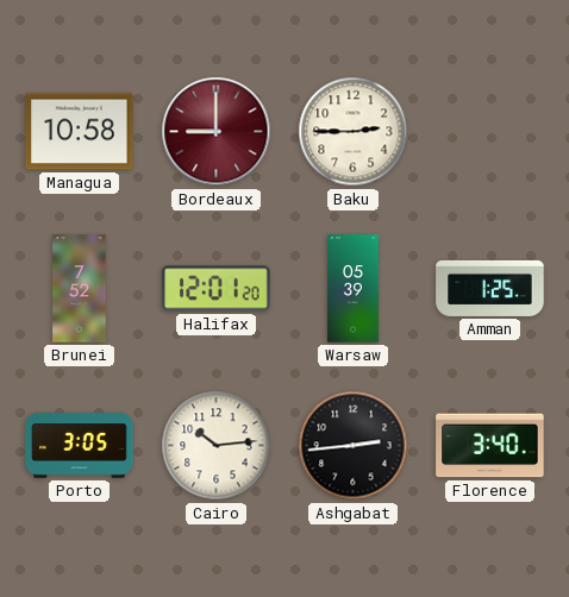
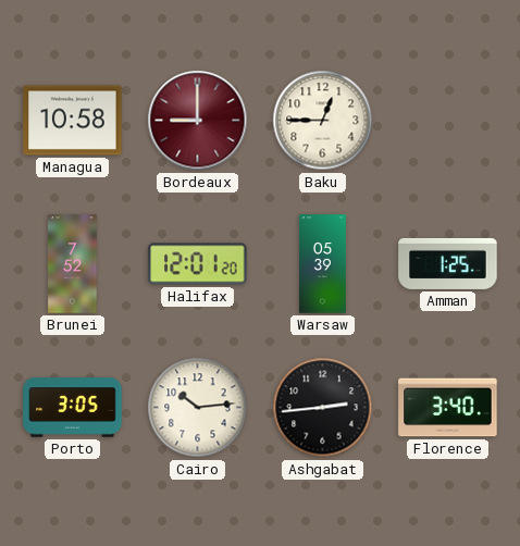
Baku: 2:45 -> 12:45 (323, 121)
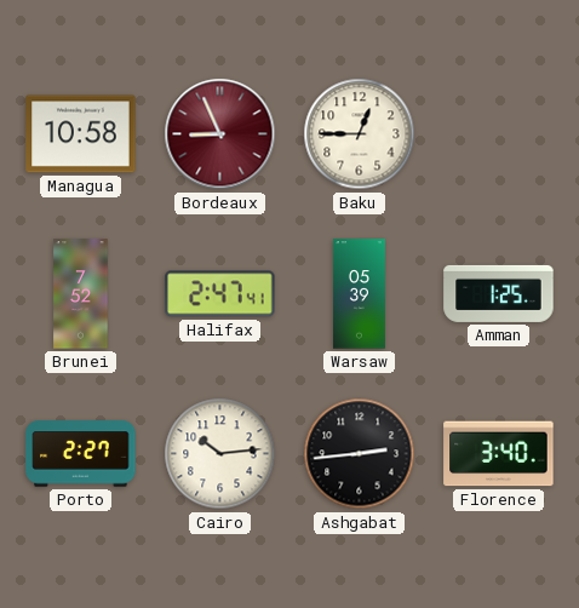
Bordeaux: 9:00 -> 8:56 (220, 134)
Halifax: 12:01 -> 2:47 (220, 294)
Porto: 3:05 -> 2:27 (81, 454)
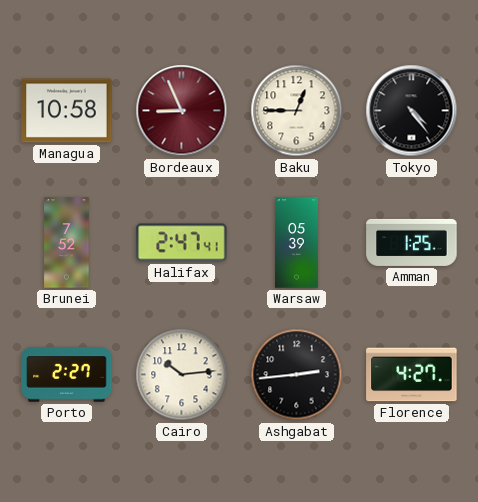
Tokyo: none -> 4:24 (412, 111)
Florence: 3:40 -> 4:27 (412, 375)
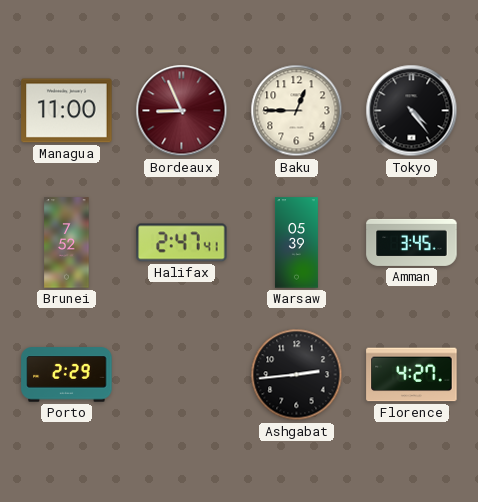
Managua: 10:58 -> 11:00 (67, 111)
Amman: 1:25 -> 3:45 (412, 242)
Porto: 2:27 -> 2:29 (67, 375)
Cairo: 10:14 -> none (182, 375)
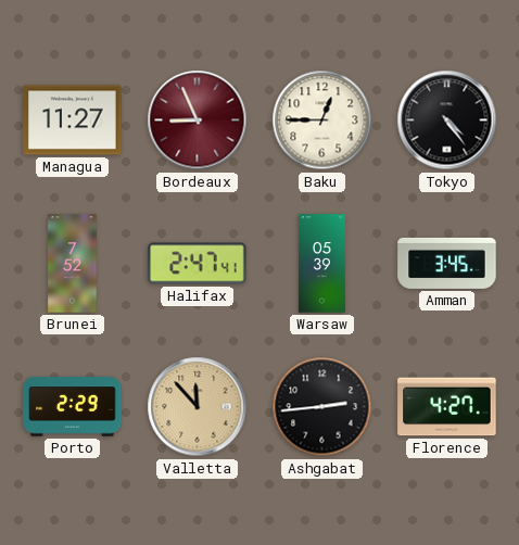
Managua: 11:00 -> 11:27 (73, 121)
Valletta: none -> 11:53 (198, 407)
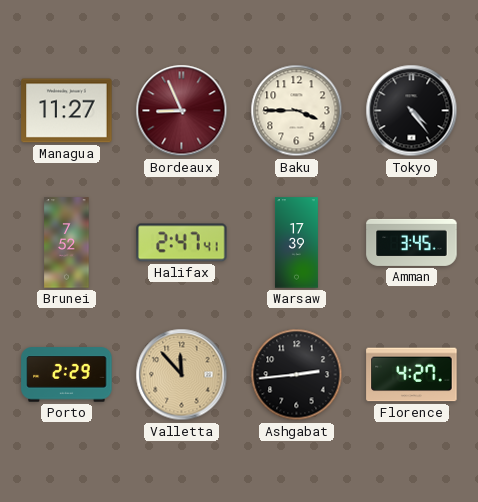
Baku: 12:45 -> 3:45 (297, 111)
Warsaw: 05:39 -> 17:39 (296, 243)
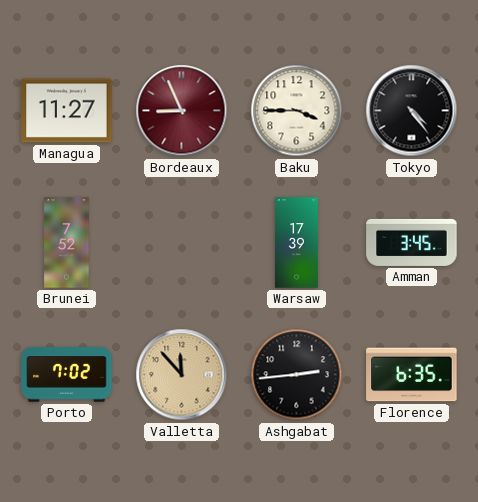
Halifax: 2:47 -> none (182, 243)
Porto: 2:29 -> 7:02 (67, 375)
Florence: 4:27 -> 6:35 (412, 375)
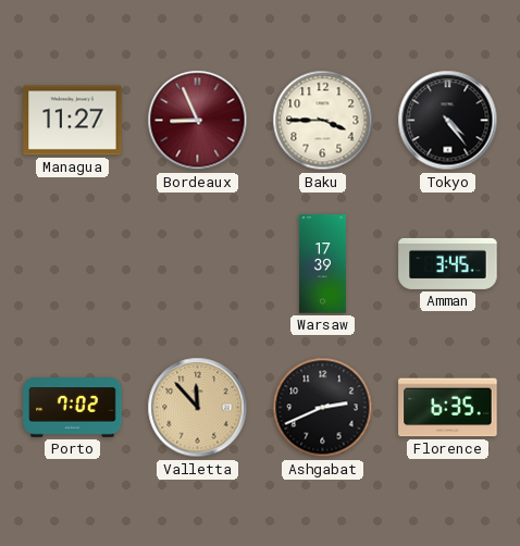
Brunei: 7:52 -> none (67, 243)
Ashgabat: 2:44 -> 2:41 (323, 408)
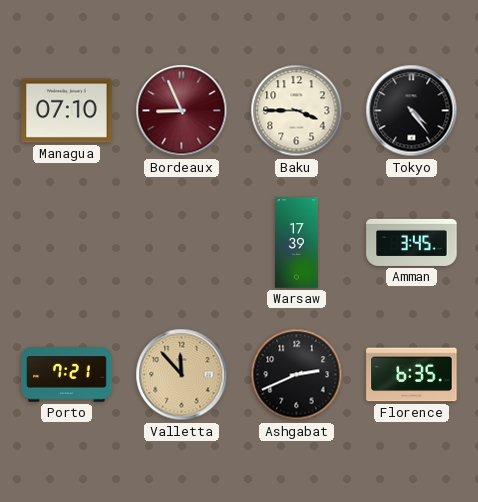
Managua: 11:27 -> 07:10 (67, 111)
Porto: 7:02 -> 7:21 (67, 375)
